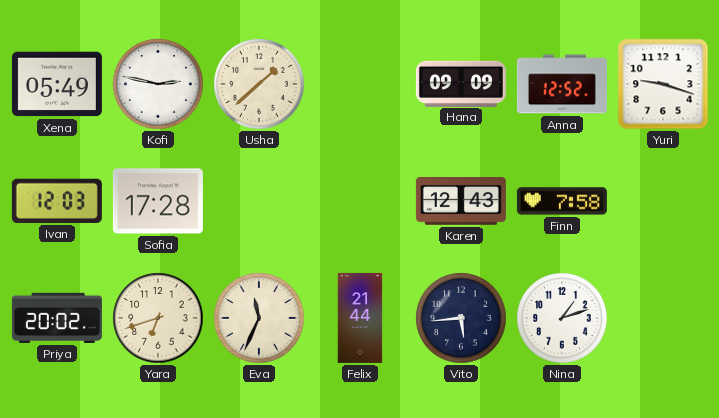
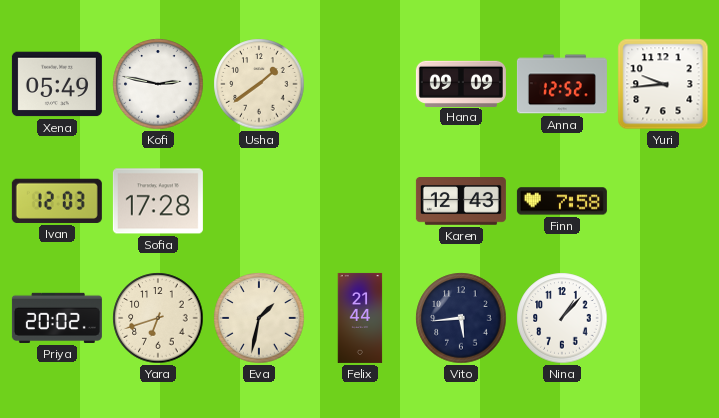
Usha: 1:38 -> 1:39 (259, 84)
Yuri: 9:18 -> 9:44 (663, 84)
Eva: 11:34 -> 1:32 (259, 318)
Nina: 1:12 -> 1:07 (562, 318)
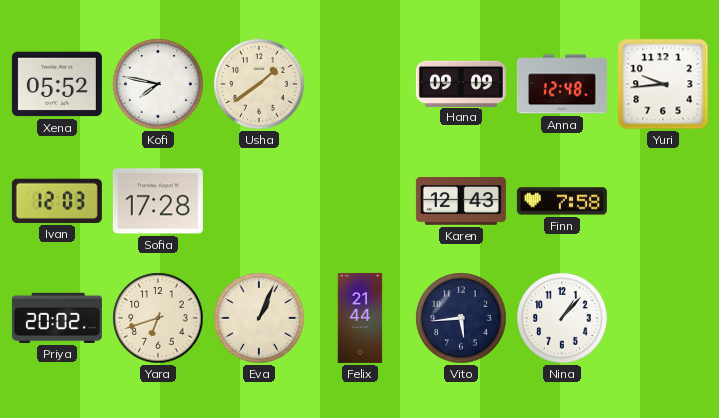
Xena: 05:49 -> 05:52 (57, 84)
Kofi: 2:47 -> 7:47 (158, 84)
Anna: 12:52 -> 12:48 (562, 84)
Eva: 1:32 -> 1:04 (259, 318)
